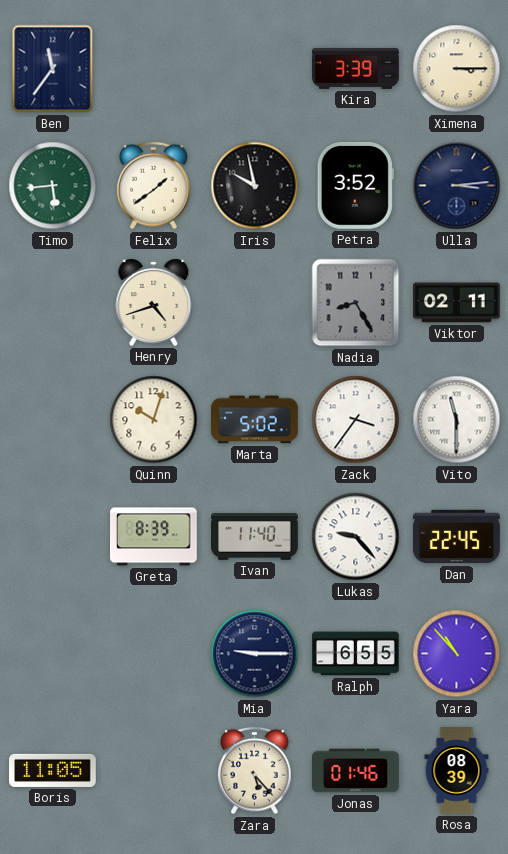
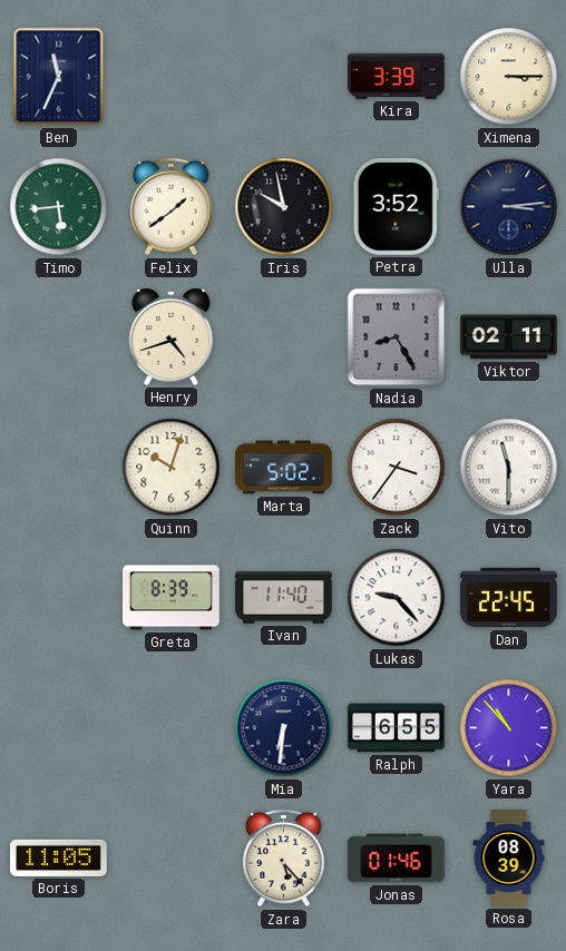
Ben: 11:36 -> 11:34 (59, 77)
Mia: 9:15 -> 6:31 (284, 728)
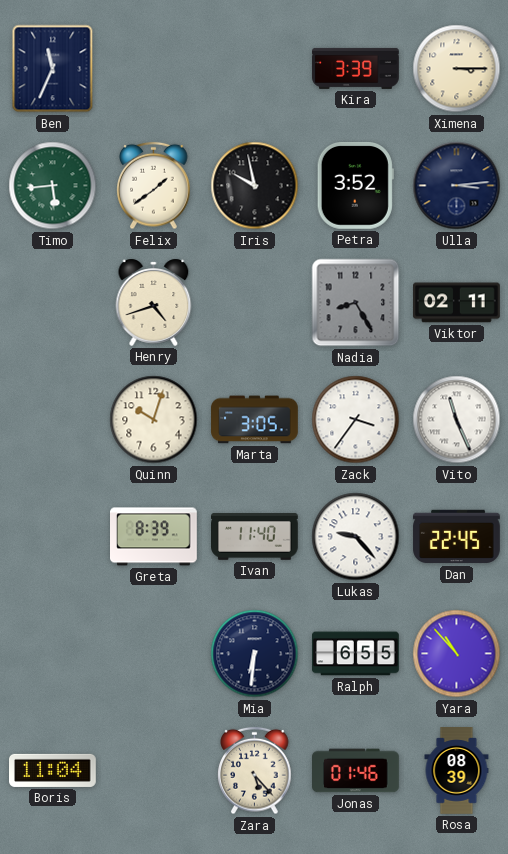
Marta: 5:02 -> 3:05 (255, 420)
Vito: 11:30 -> 11:26 (457, 420)
Boris: 11:05 -> 11:04 (53, 770)
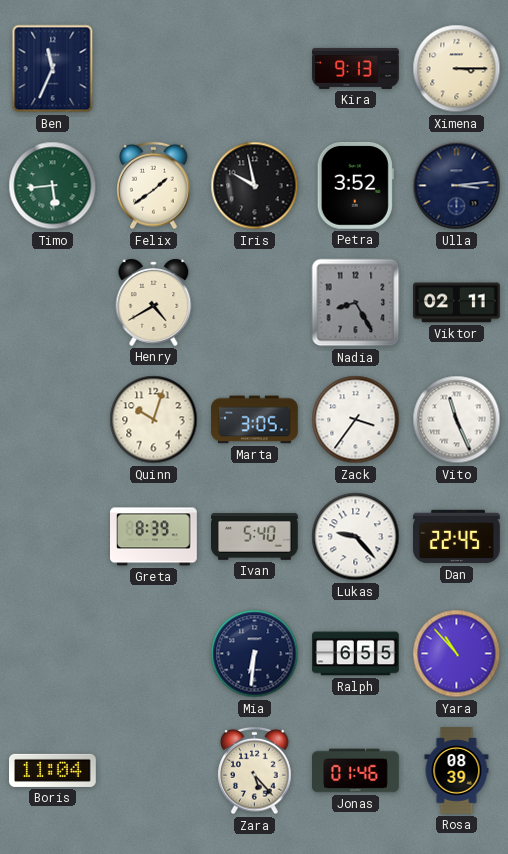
Kira: 3:39 -> 9:13 (356, 68)
Henry: 4:42 -> 4:40 (154, 302)
Ivan: 11:40 -> 5:40 (255, 537)
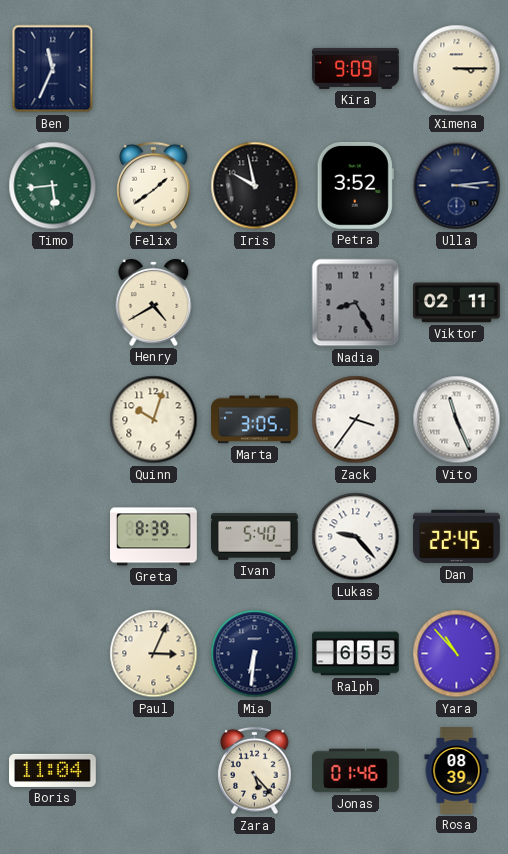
Kira: 9:13 -> 9:09 (356, 68)
Paul: none -> 3:04 (154, 654)
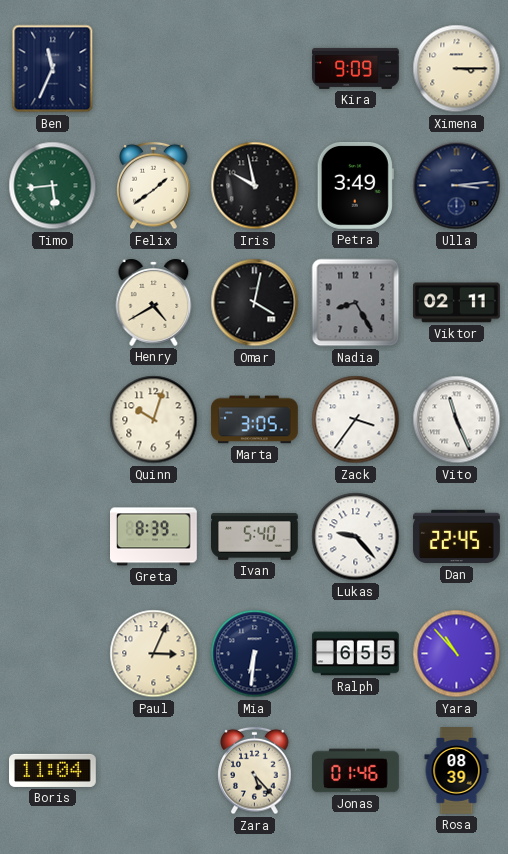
Petra: 3:52 -> 3:49 (355, 186)
Omar: none -> 4:02 (255, 303)
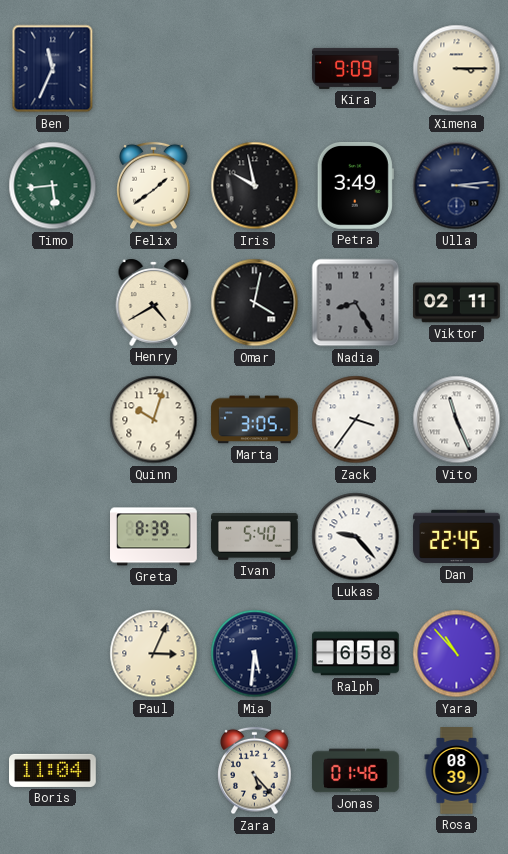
Mia: 6:31 -> 5:31 (255, 654)
Ralph: 6:55 -> 6:58 (356, 654)
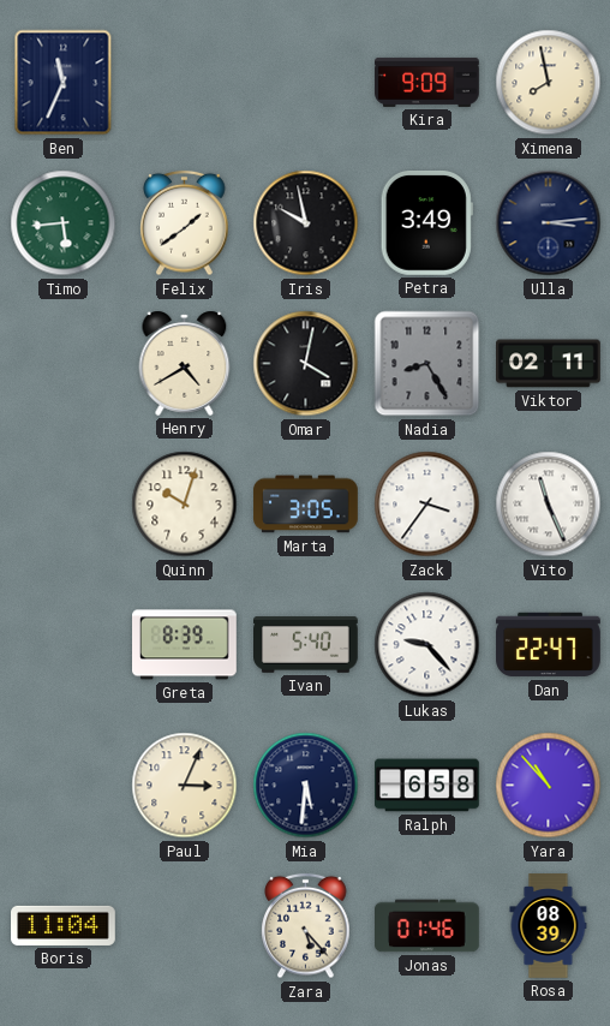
Ximena: 3:15 -> 7:58 (549, 83)
Dan: 22:45 -> 22:47 (549, 645)
